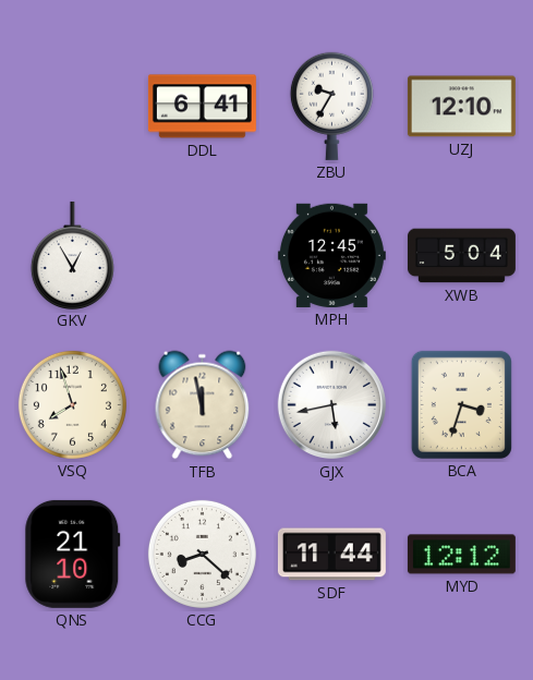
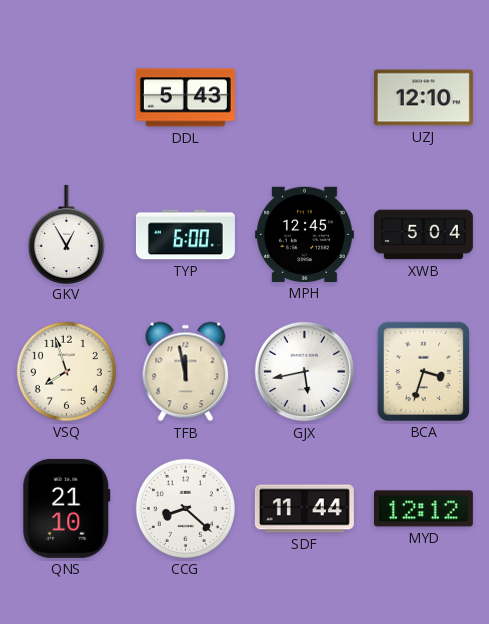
DDL: 6:41 -> 5:43 (185, 98)
ZBU: 9:35 -> none (331, 106)
TYP: none -> 6:00 (185, 235)
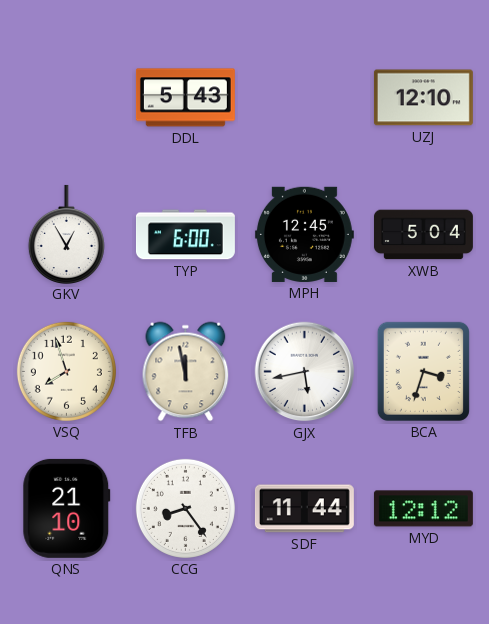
CCG: 8:22 -> 8:24 (185, 508)
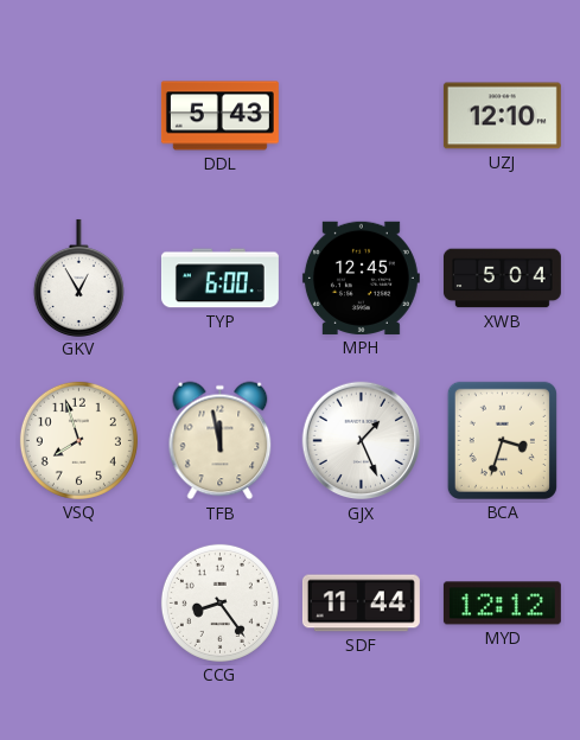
GJX: 5:43 -> 1:26 (362, 441)
QNS: 21:10 -> none (67, 508)
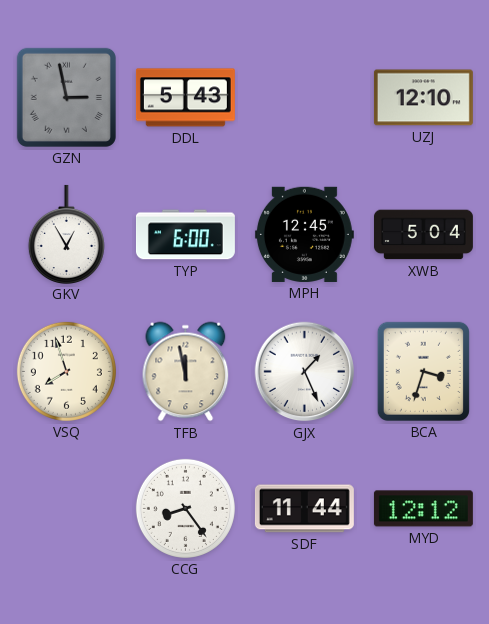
GZN: none -> 2:58 (66, 97)
